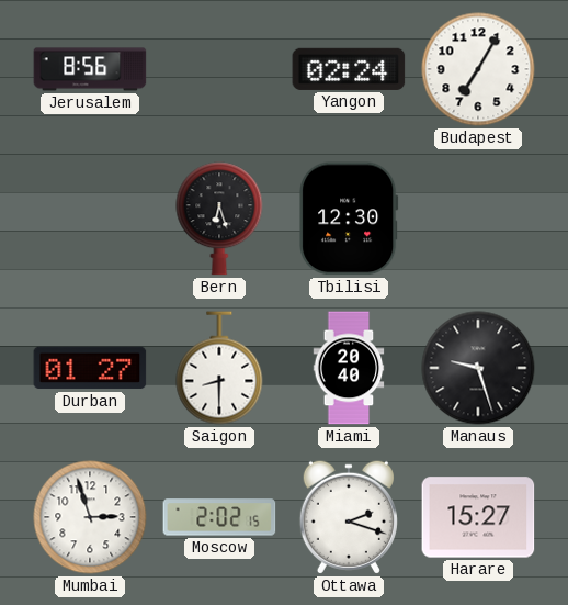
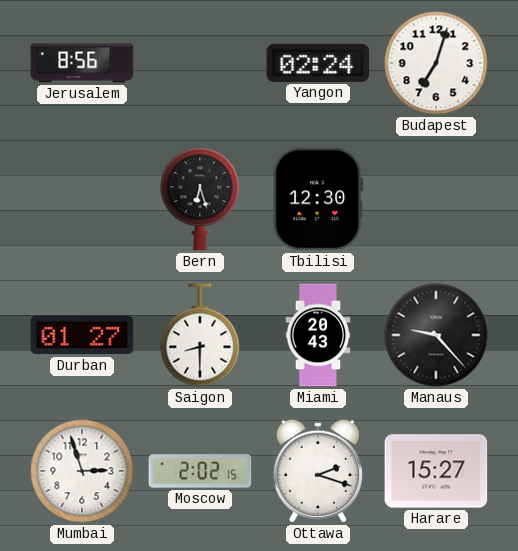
Budapest: 7:05 -> 7:03 (436, 63)
Miami: 20:40 -> 20:43 (318, 335)
Manaus: 9:27 -> 9:23 (436, 335)
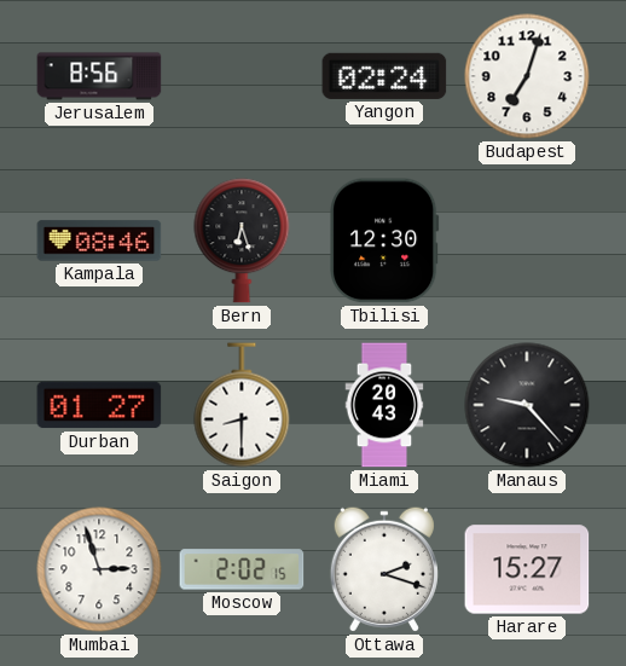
Kampala: none -> 08:46 (99, 241)
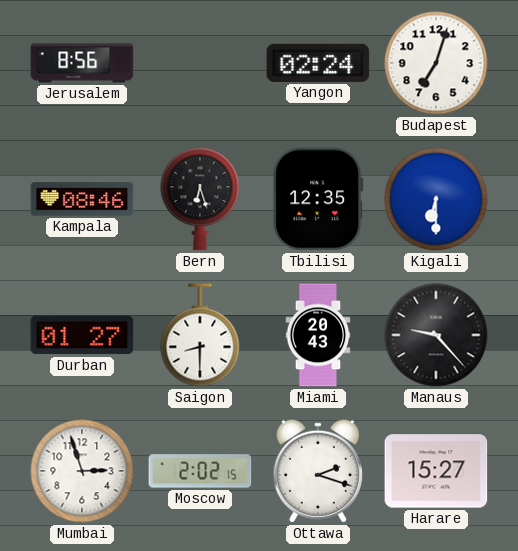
Tbilisi: 12:30 -> 12:35 (318, 199)
Kigali: none -> 6:30 (436, 199)
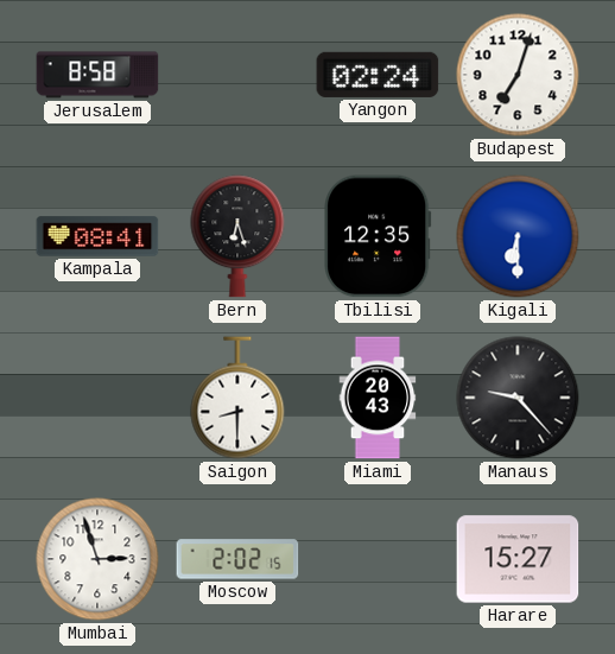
Jerusalem: 8:56 -> 8:58 (97, 75)
Kampala: 08:46 -> 08:41 (97, 236)
Durban: 01:27 -> none (82, 335)
Ottawa: 2:18 -> none (318, 471)
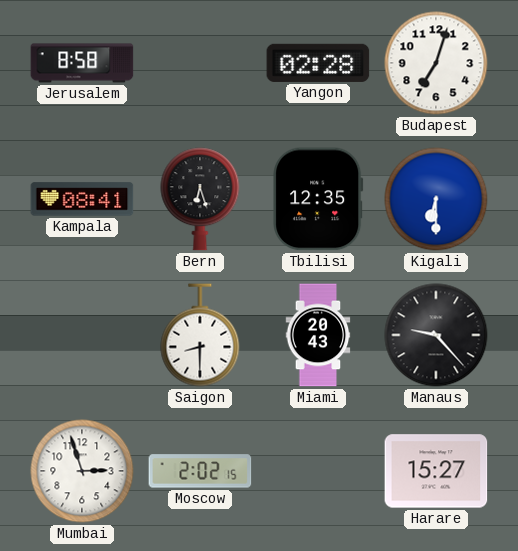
Yangon: 02:24 -> 02:28 (318, 63)
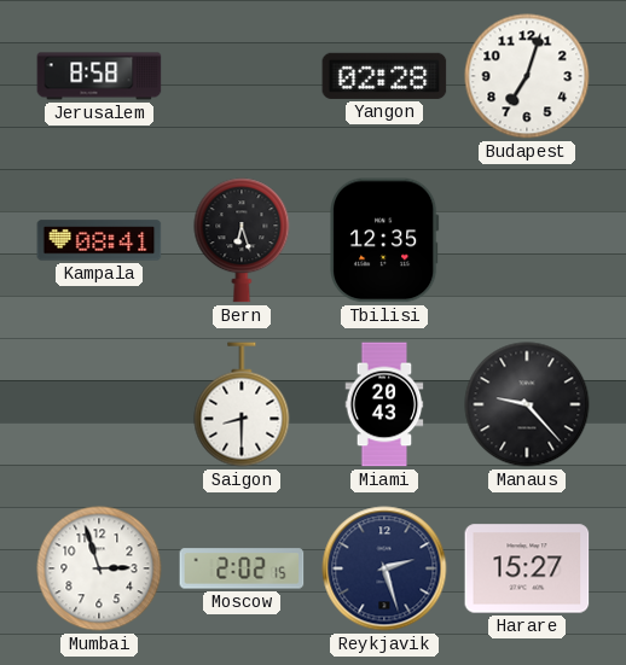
Kigali: 6:30 -> none (436, 199)
Reykjavik: none -> 2:27 (384, 568)
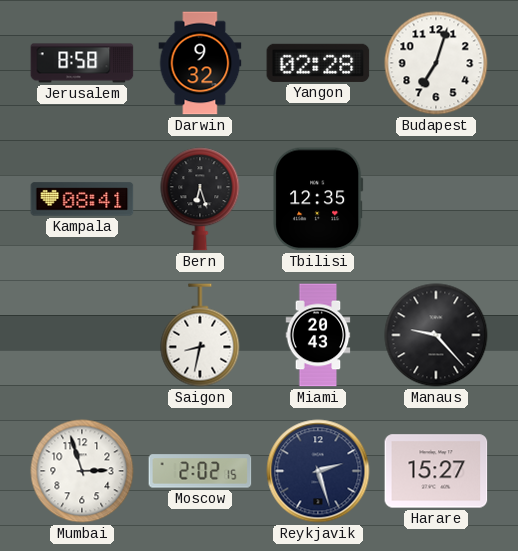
Darwin: none -> 9:32 (200, 63)
Saigon: 8:30 -> 8:32 (200, 335)
